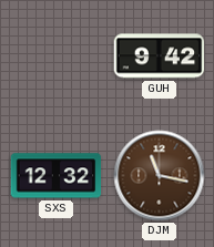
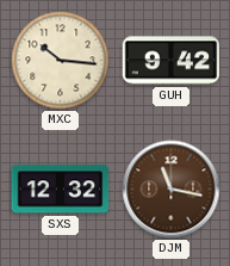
MXC: none -> 10:16 (61, 61)
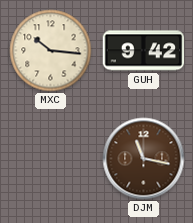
SXS: 12:32 -> none (61, 190)
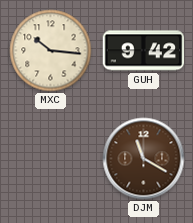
DJM: 11:17 -> 11:20 (144, 159)
